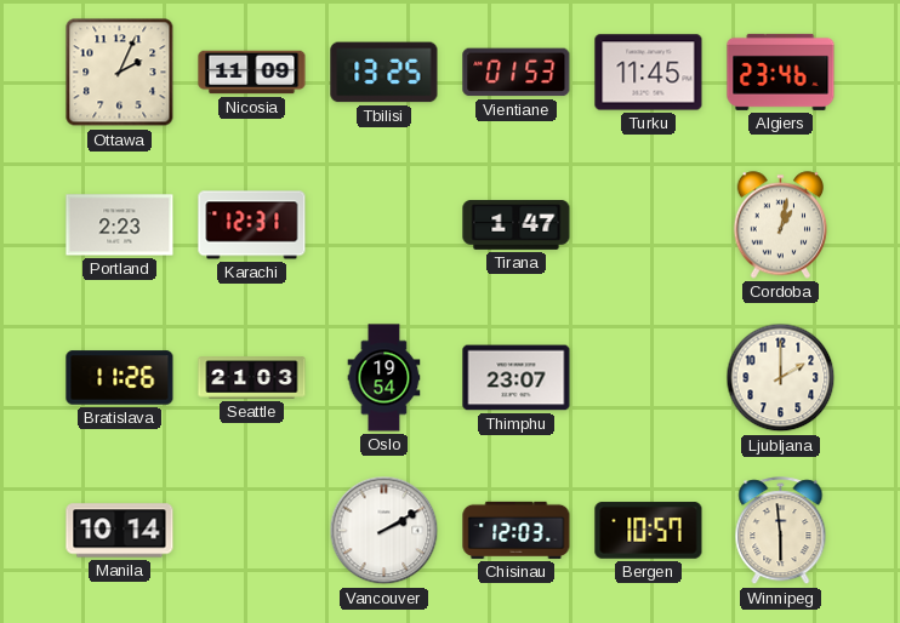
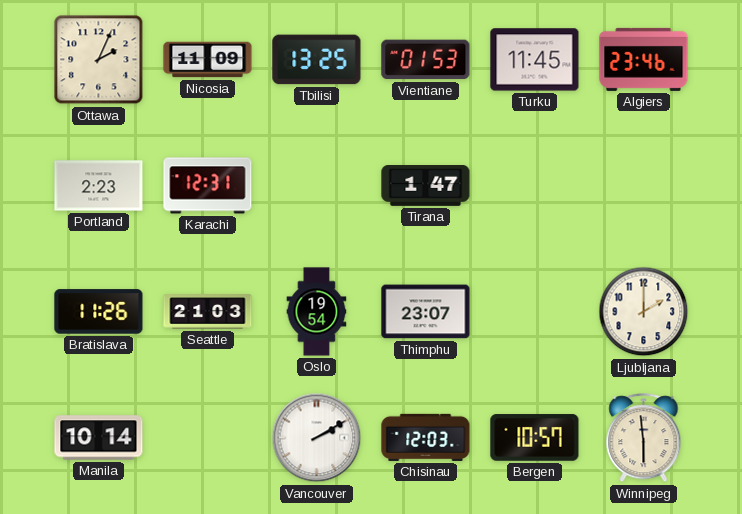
Cordoba: 1:02 -> none (781, 225)
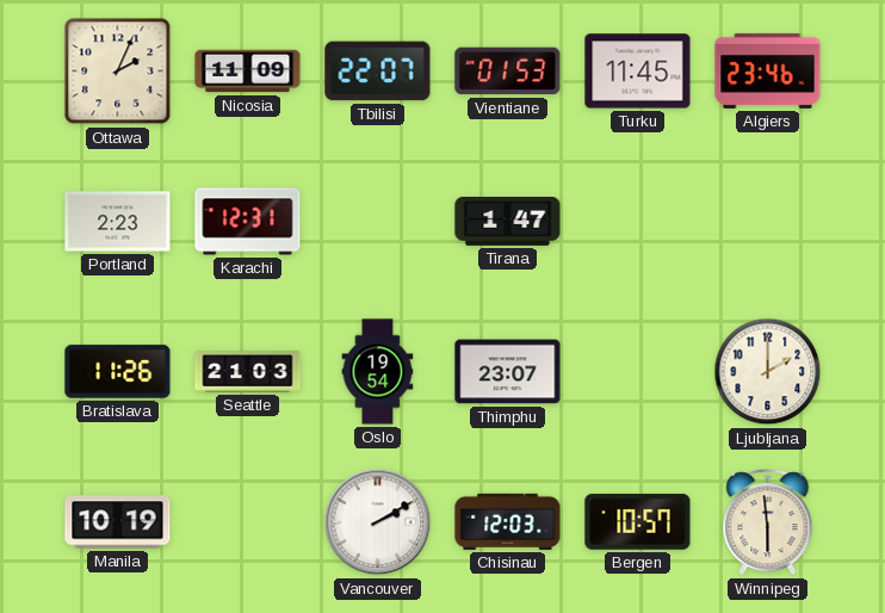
Tbilisi: 13:25 -> 22:07 (378, 72)
Manila: 10:14 -> 10:19 (118, 522)
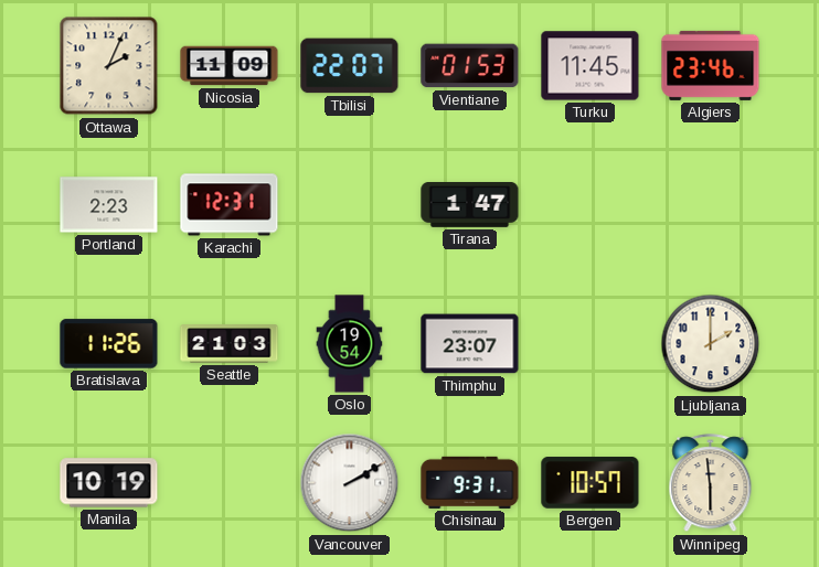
Chisinau: 12:03 -> 9:31 (470, 482)
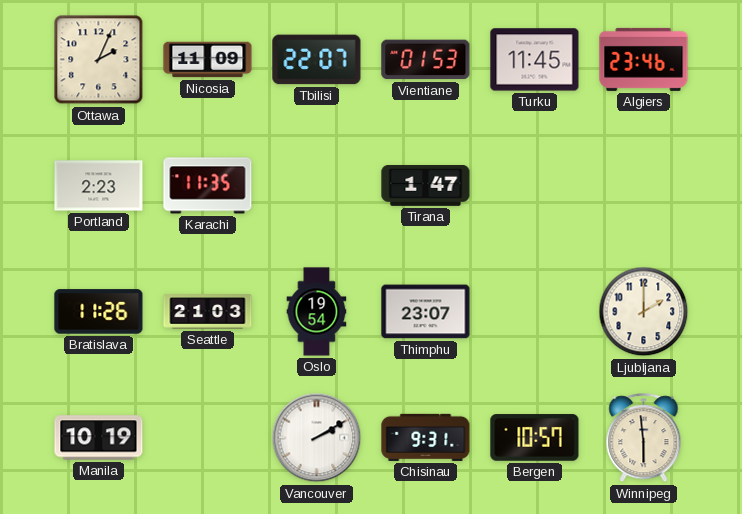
Karachi: 12:31 -> 11:35 (208, 186)
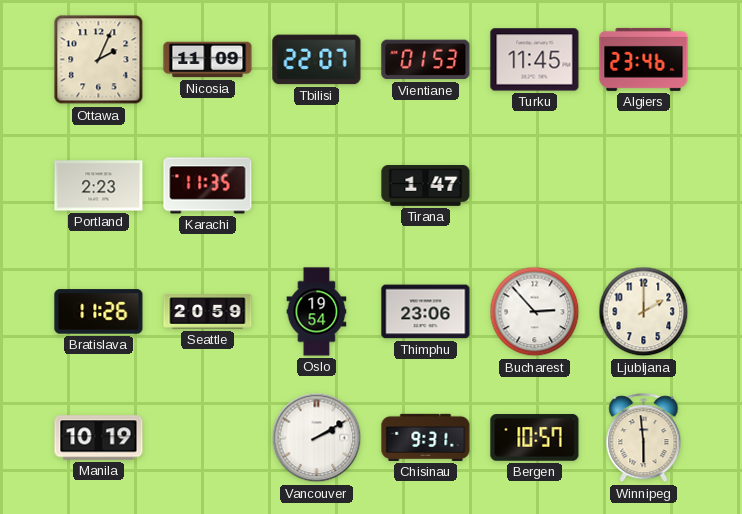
Seattle: 21:03 -> 20:59 (208, 312)
Thimphu: 23:07 -> 23:06 (426, 312)
Bucharest: none -> 2:53 (535, 312)
